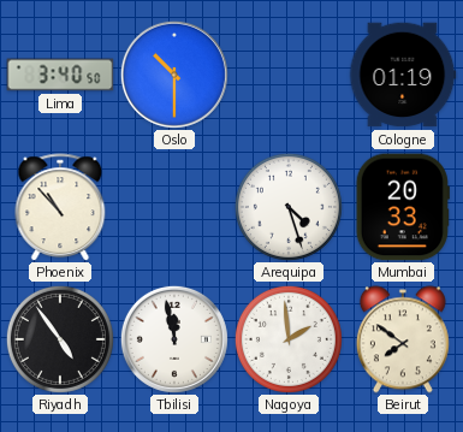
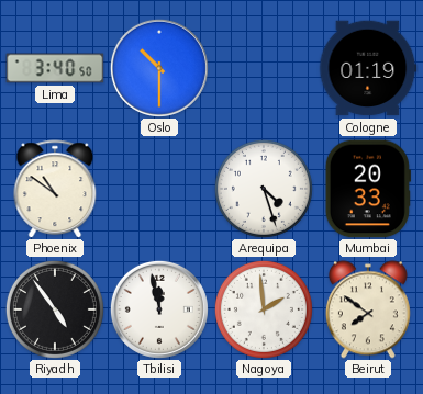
Phoenix: 10:53 -> 10:51 (55, 189)
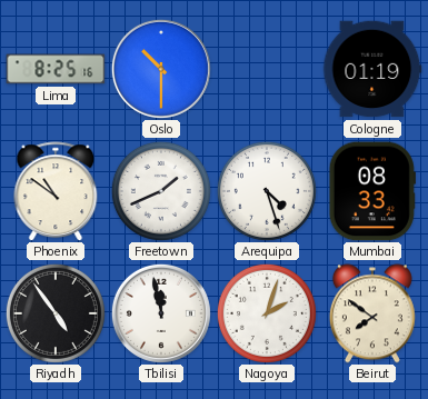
Lima: 3:40 -> 8:25 (56, 69)
Freetown: none -> 1:41 (161, 191)
Mumbai: 20:33 -> 08:33 (372, 191)
Nagoya: 1:59 -> 2:03 (267, 313)
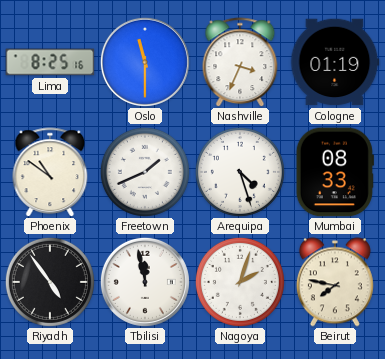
Oslo: 10:30 -> 11:30 (145, 62)
Nashville: none -> 3:34 (240, 62)
Beirut: 7:51 -> 7:47 (335, 282)
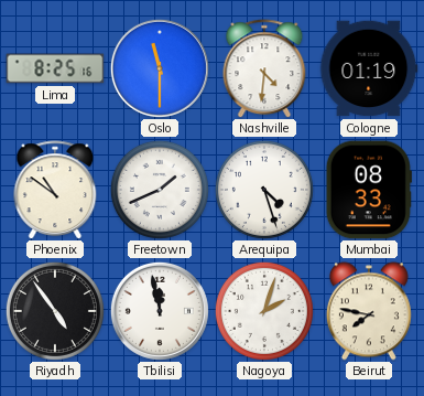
Nashville: 3:34 -> 4:31 (264, 68)
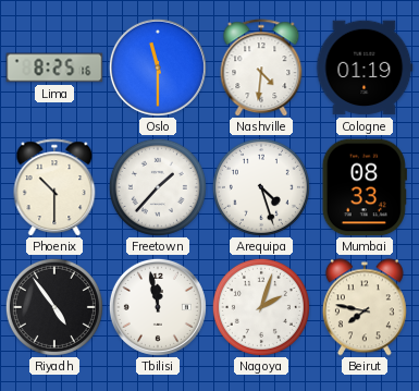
Phoenix: 10:51 -> 10:30 (54, 187)
Freetown: 1:41 -> 1:37 (158, 187)
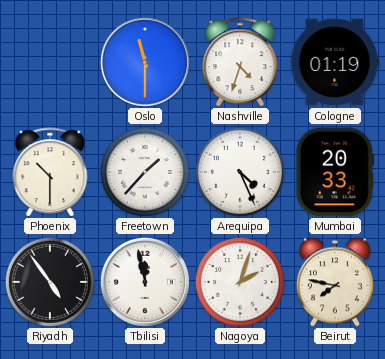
Lima: 8:25 -> none (54, 68)
Nashville: 4:31 -> 4:33 (240, 62)
Arequipa: 4:27 -> 4:26 (240, 172)
Mumbai: 08:33 -> 20:33 (335, 172)
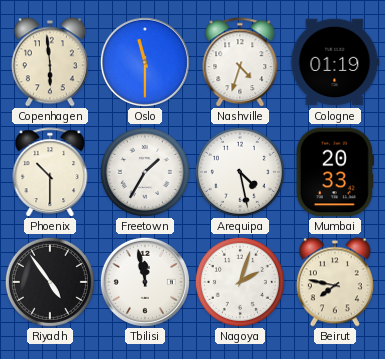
Copenhagen: none -> 5:59 (50, 62)
Freetown: 1:37 -> 1:35 (145, 172)
Arequipa: 4:26 -> 4:28 (240, 172)
